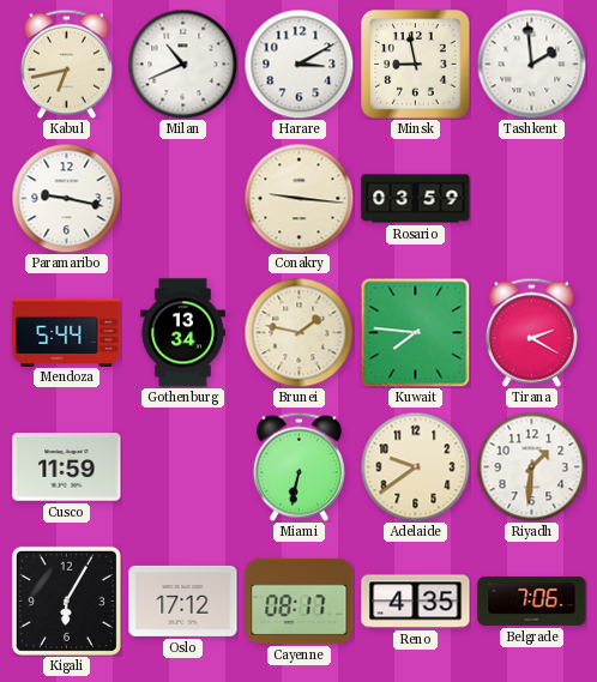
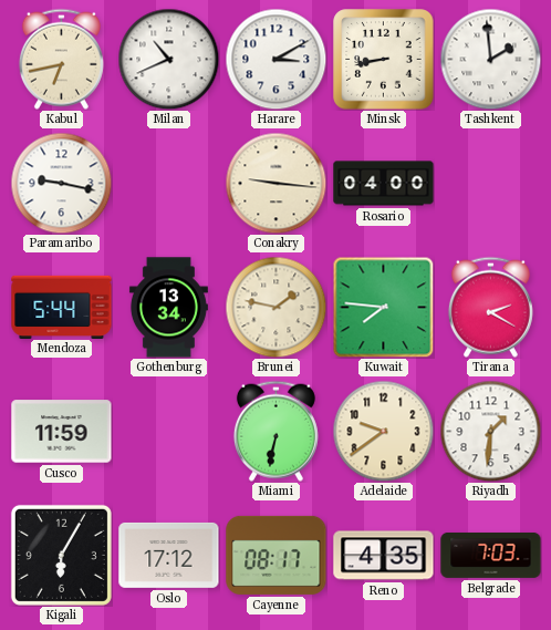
Minsk: 8:58 -> 8:43 (384, 60)
Rosario: 03:59 -> 04:00 (384, 184)
Belgrade: 7:06 -> 7:03 (491, 555)
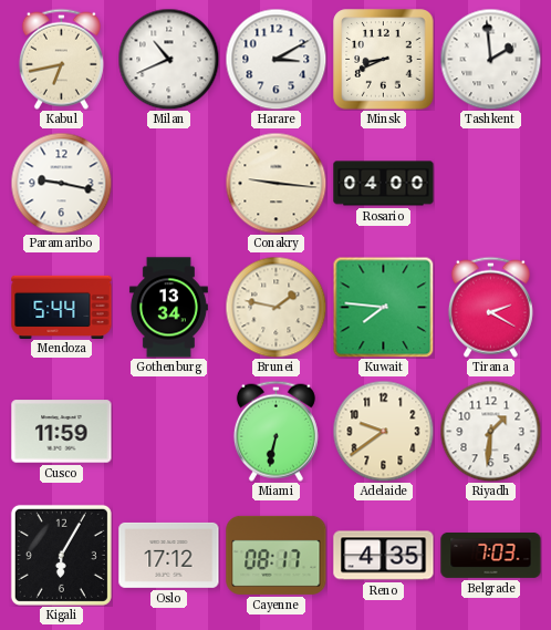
Minsk: 8:43 -> 8:41 (384, 60)
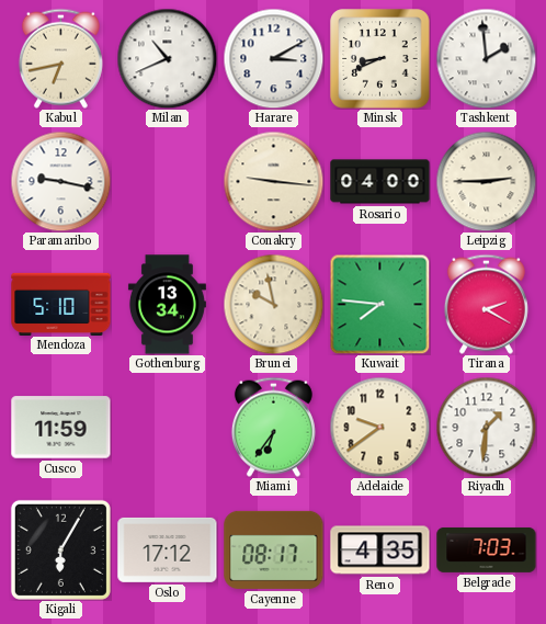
Leipzig: none -> 2:45 (486, 181)
Mendoza: 5:44 -> 5:10 (61, 304)
Brunei: 1:47 -> 9:58 (273, 304)
Miami: 6:32 -> 6:36 (273, 427)
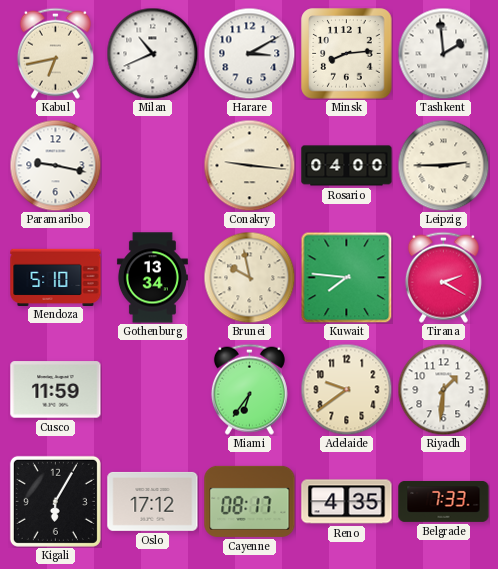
Minsk: 8:41 -> 8:14 (347, 54)
Belgrade: 7:03 -> 7:33 (444, 501)
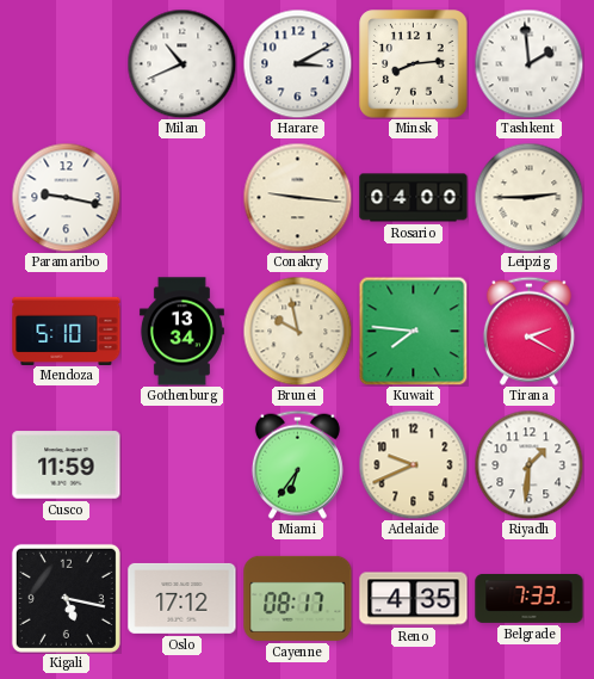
Kabul: 6:43 -> none (55, 53)
Adelaide: 9:39 -> 9:41 (413, 464)
Kigali: 6:05 -> 5:17 (66, 598)
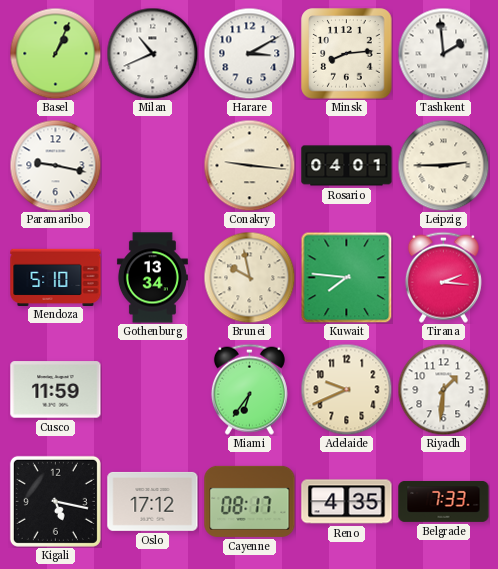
Basel: none -> 1:04 (55, 53)
Rosario: 04:00 -> 04:01 (347, 166)
Tirana: 2:20 -> 2:16 (443, 277)
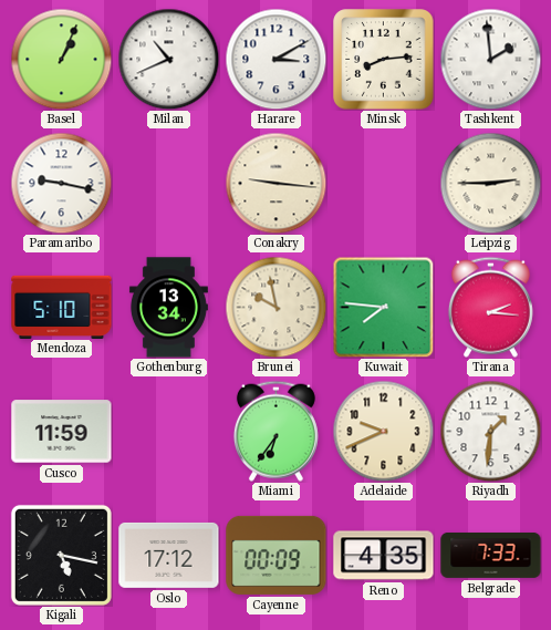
Rosario: 04:01 -> none (347, 166)
Cayenne: 08:17 -> 00:09 (277, 555)
